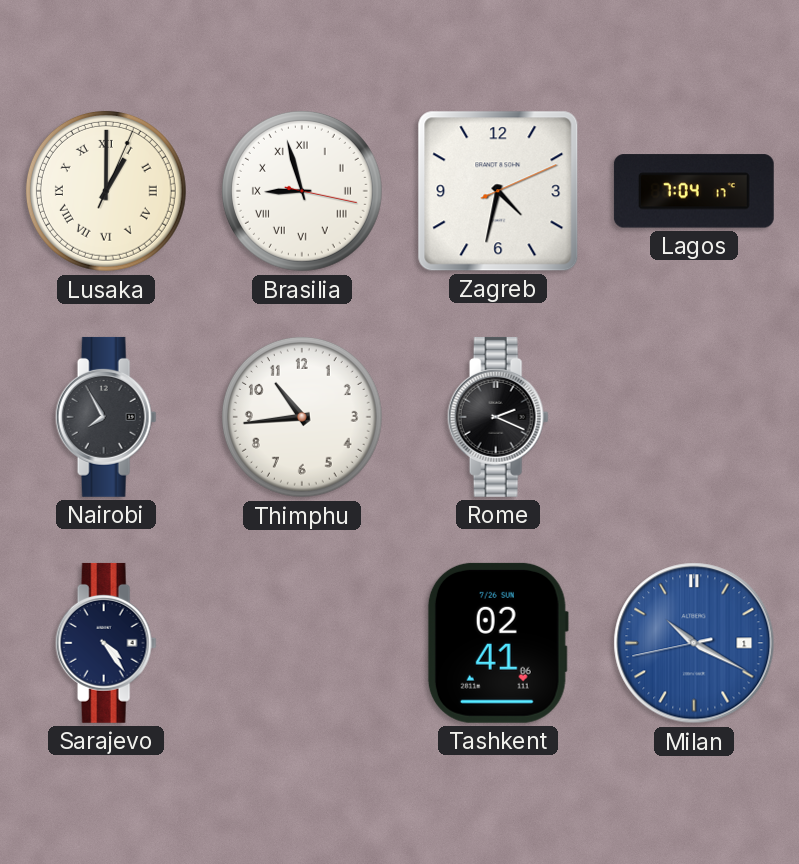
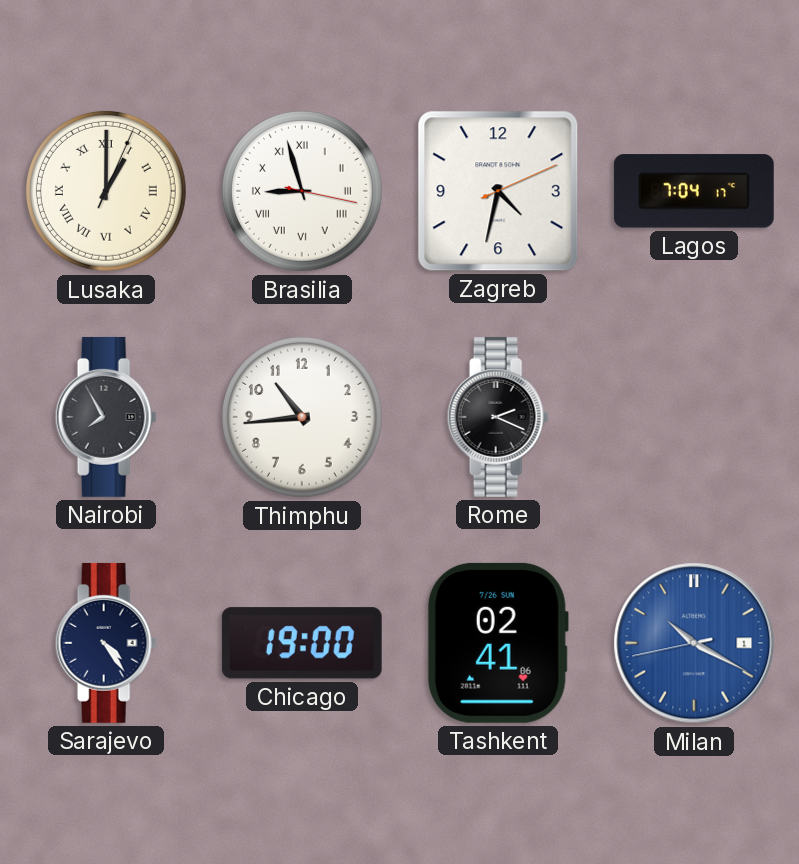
Chicago: none -> 19:00 (302, 643)
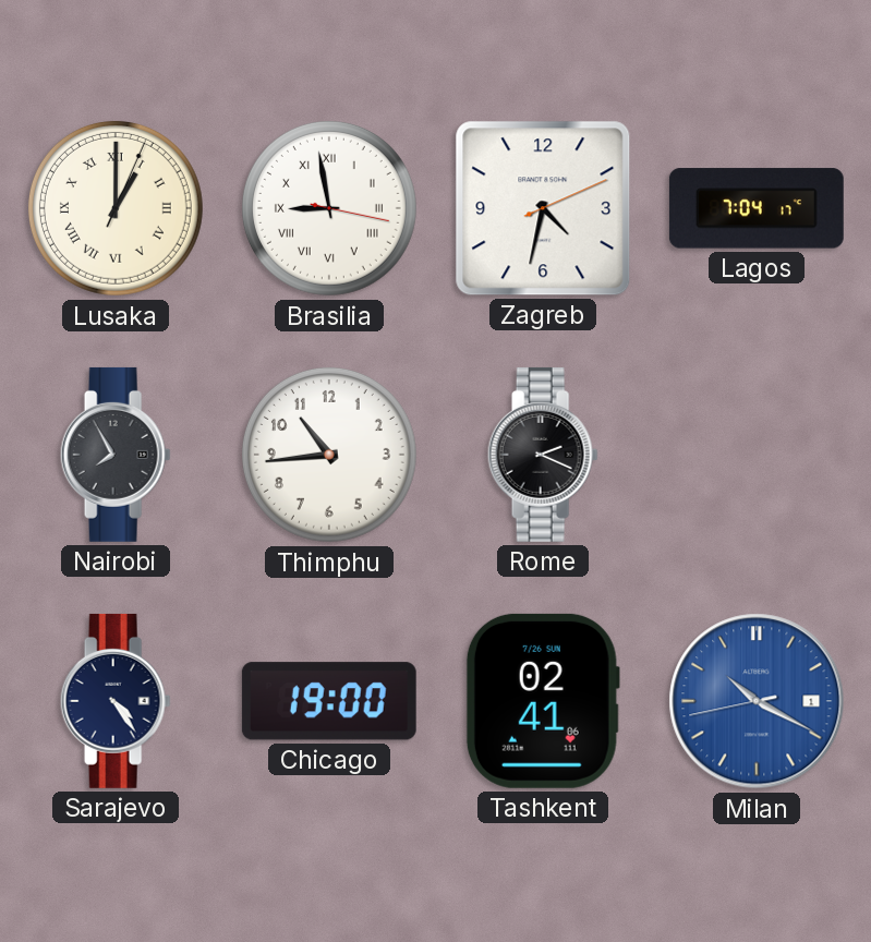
Brasilia: 8:57 -> 8:58 (329, 208)
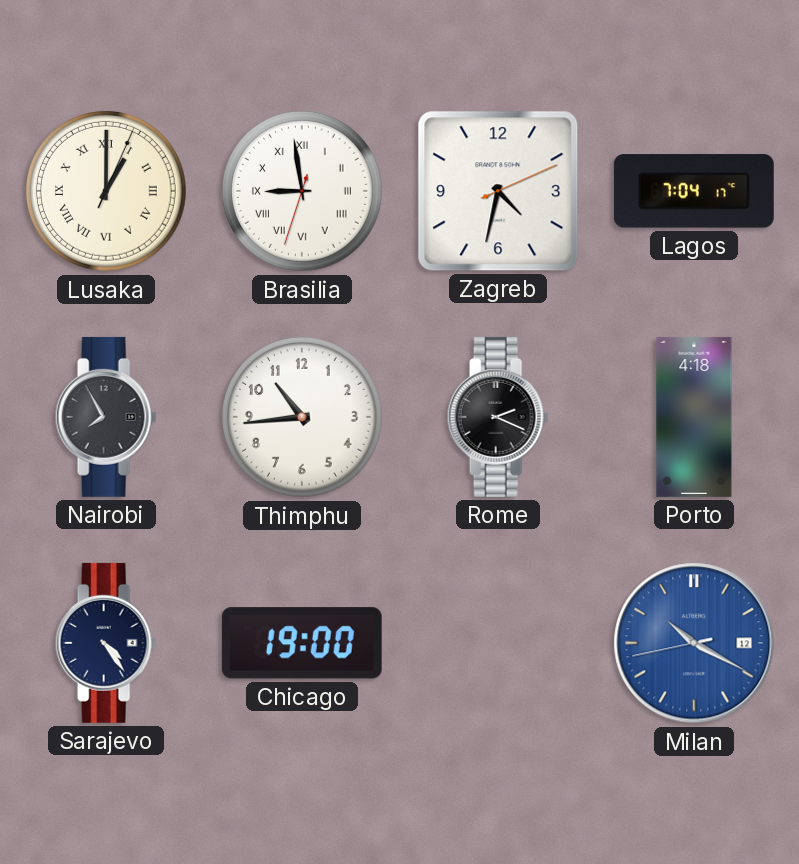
Brasilia: 8:58:17 -> 8:58:33 (302, 191)
Porto: none -> 4:18 (694, 417)
Tashkent: 02:41 -> none (543, 701)
Milan date: 1 -> 12 (694, 643)
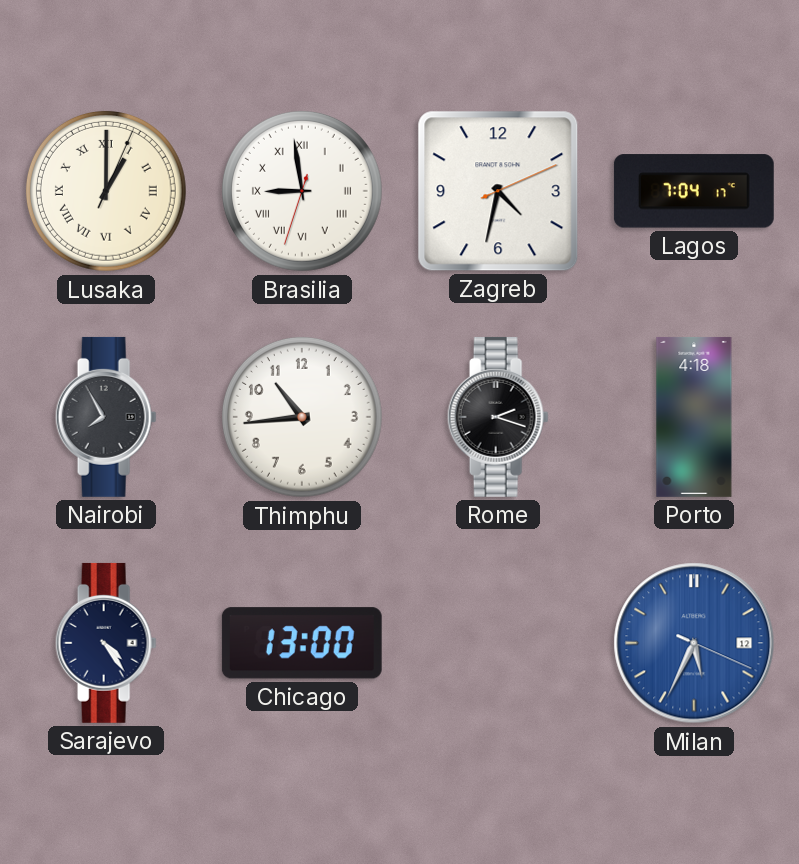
Rome: 2:19 -> 2:18 (498, 417)
Chicago: 19:00 -> 13:00 (302, 643)
Milan: 10:19 -> 5:34 (694, 643)
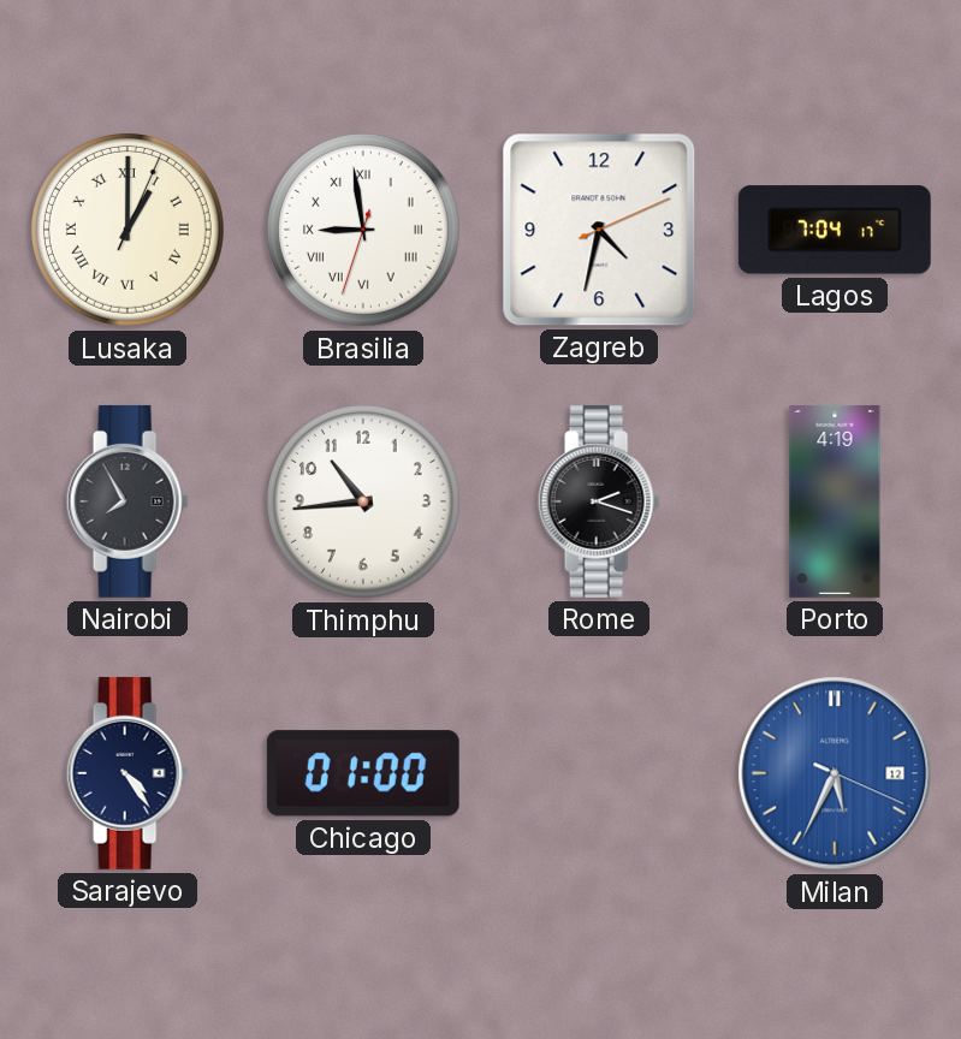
Porto: 4:18 -> 4:19 (835, 501)
Chicago: 13:00 -> 01:00 (363, 773)
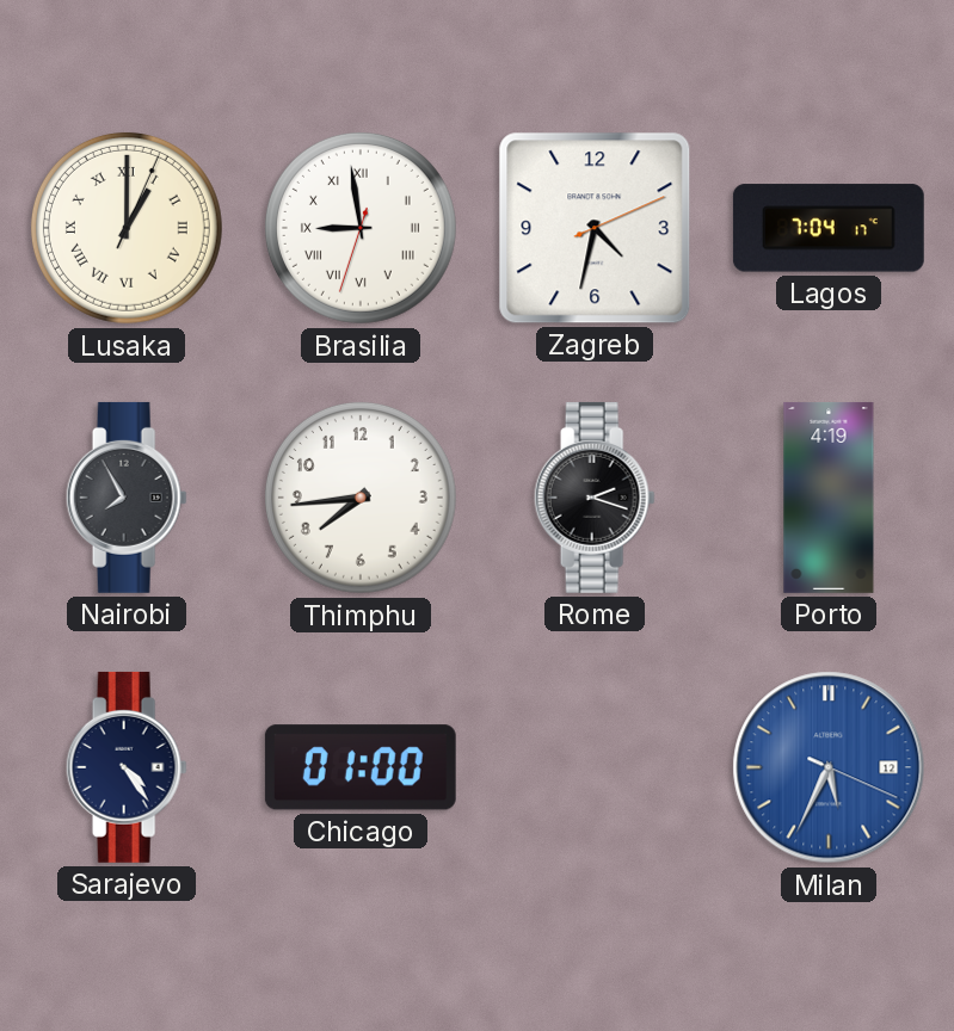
Thimphu: 10:44 -> 7:44 (361, 498)
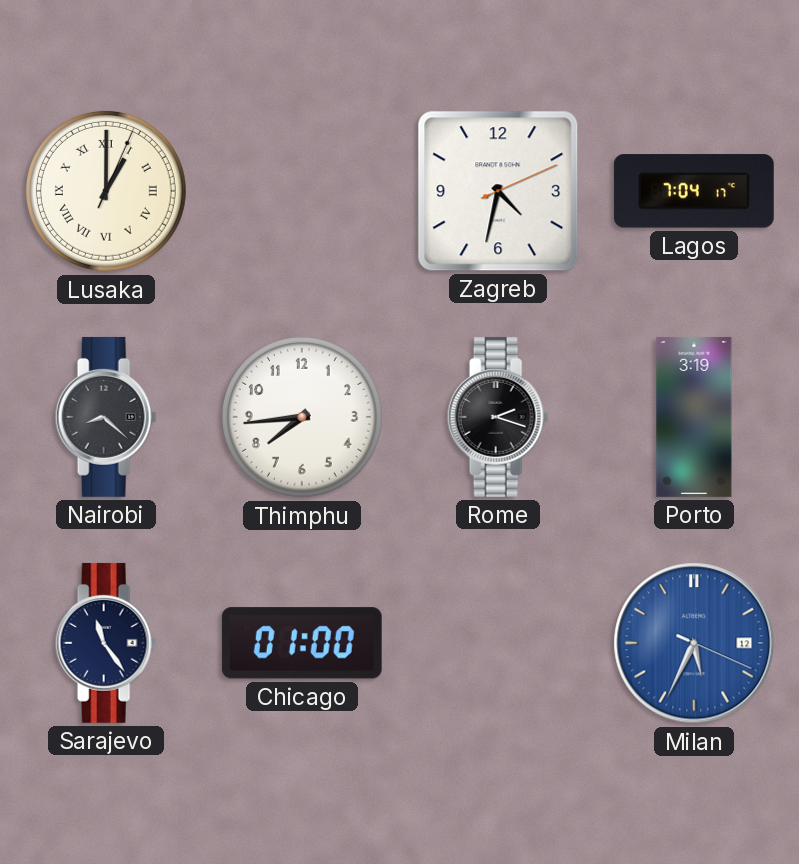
Brasilia: 8:58 -> none (361, 228)
Nairobi: 7:55 -> 8:22 (106, 417)
Porto: 4:19 -> 3:19 (694, 417)
Sarajevo: 4:24 -> 11:24 (106, 643)
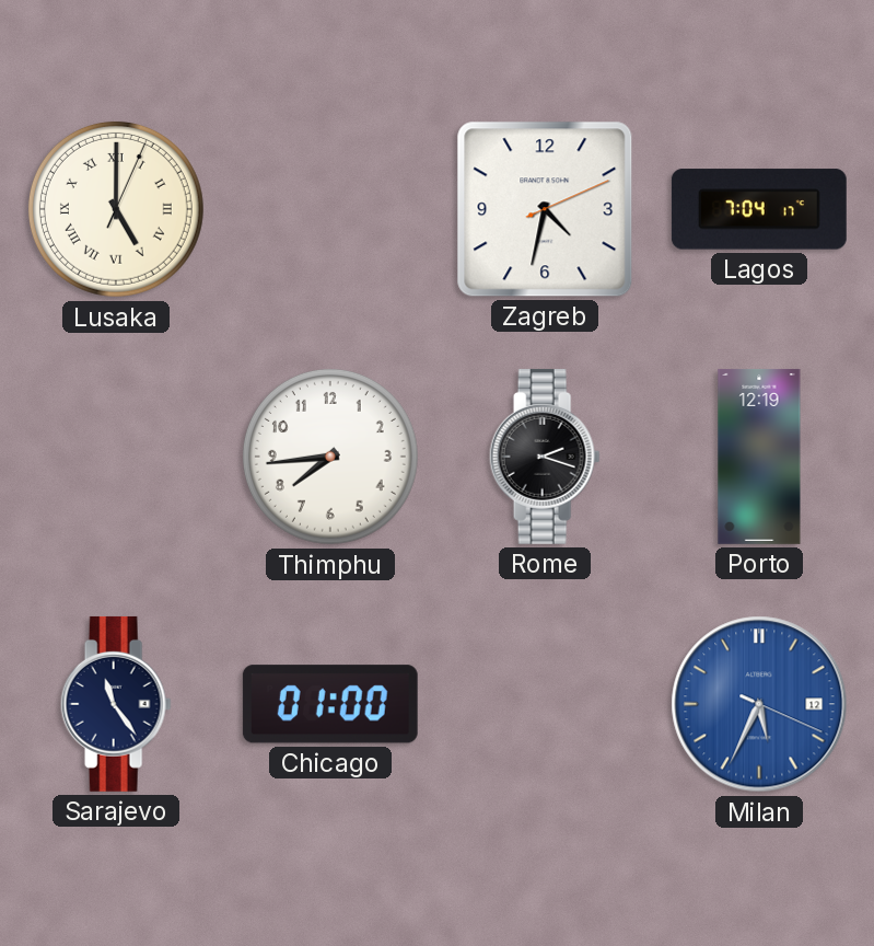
Lusaka: 1:00 -> 5:00 (116, 209)
Nairobi: 8:22 -> none (106, 417)
Porto: 3:19 -> 12:19 (759, 457)
